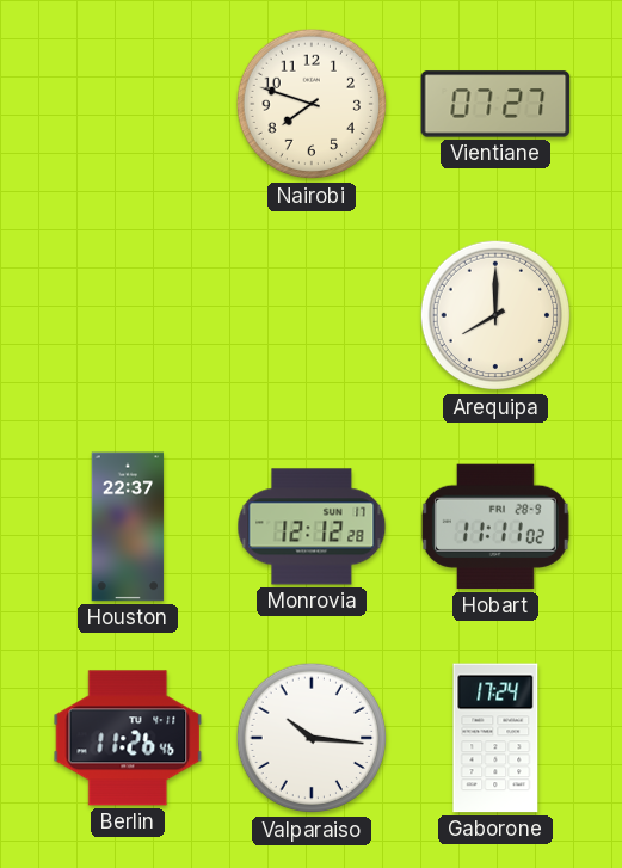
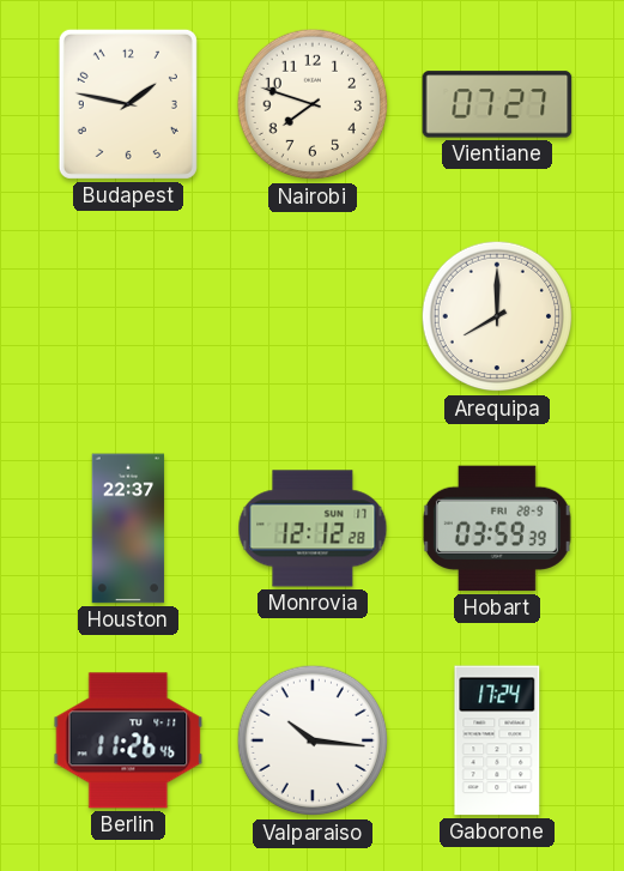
Budapest: none -> 1:47 (128, 104)
Hobart: 11:11 -> 03:59 (497, 528)
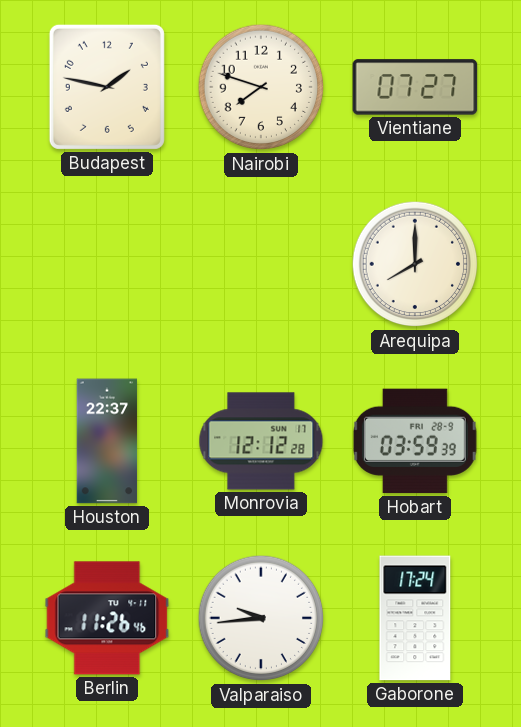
Valparaiso: 10:16 -> 9:44 (261, 618)
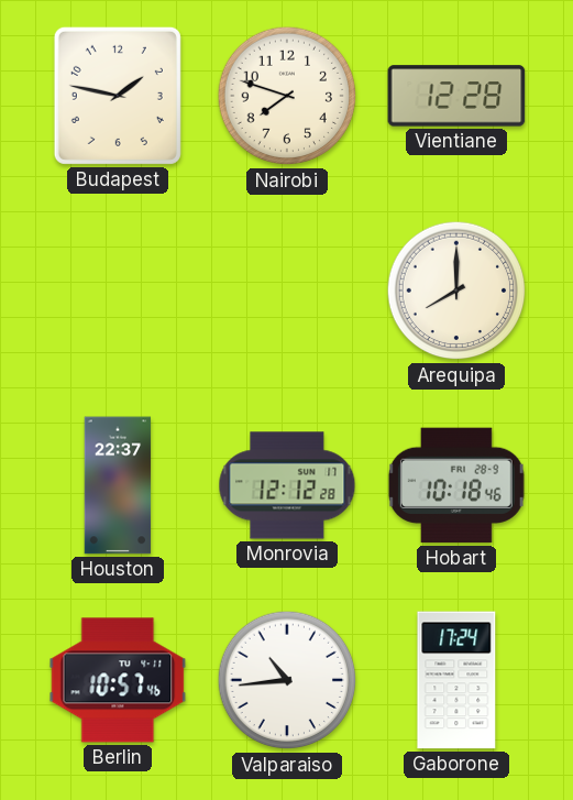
Vientiane: 07:27 -> 12:28 (456, 96)
Hobart: 03:59 -> 10:18 (456, 485)
Berlin: 11:26 -> 10:57 (118, 680)
Valparaiso: 9:44 -> 10:44 (287, 680)
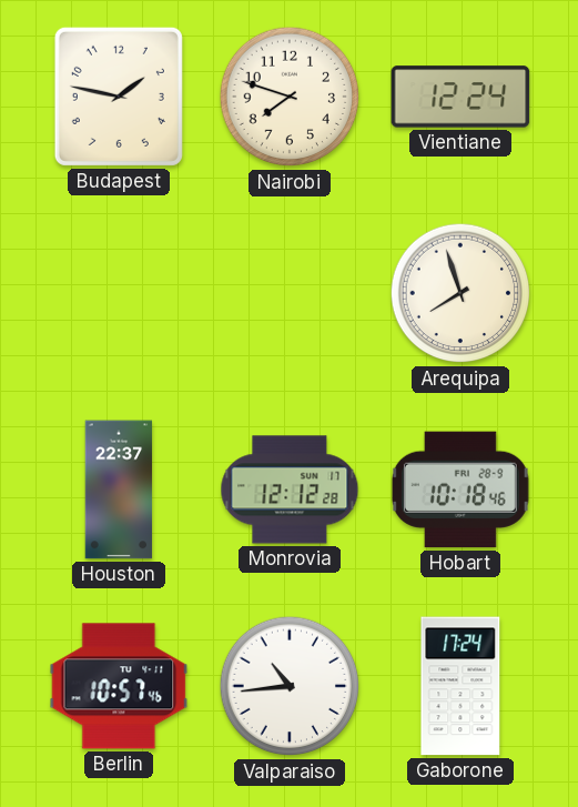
Vientiane: 12:28 -> 12:24 (460, 97)
Arequipa: 8:00 -> 7:57 (460, 293)
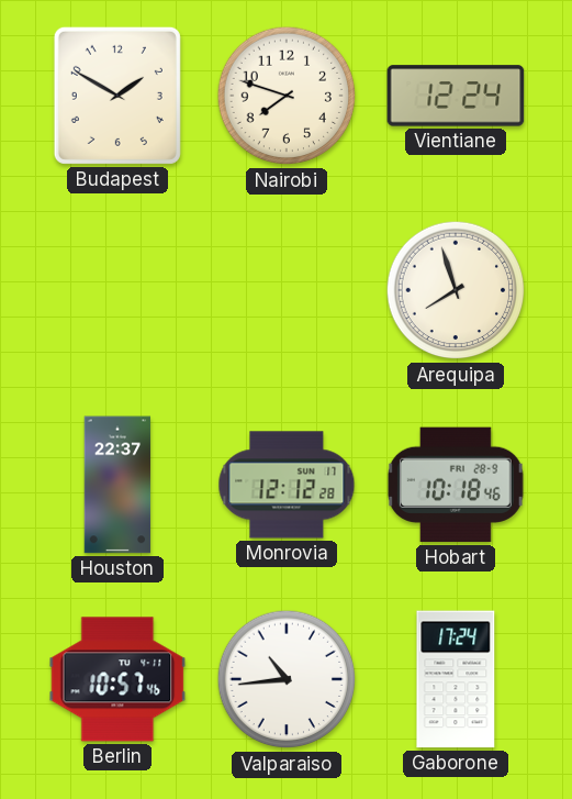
Budapest: 1:47 -> 1:50 (117, 96)
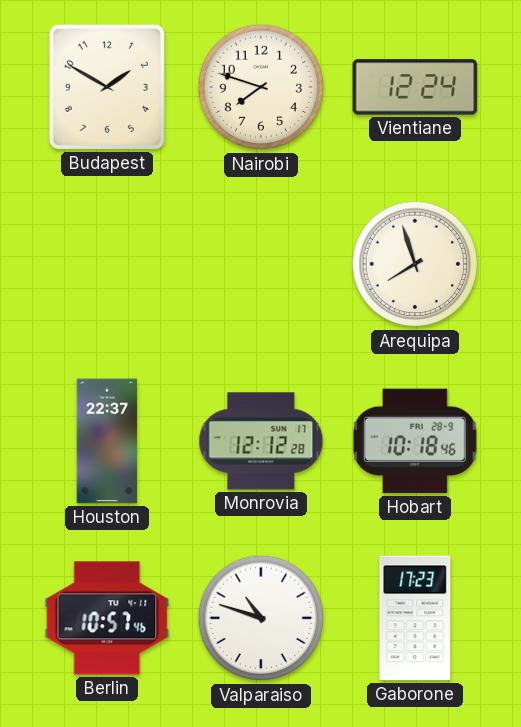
Valparaiso: 10:44 -> 10:48 (261, 618)
Gaborone: 17:24 -> 17:23 (415, 618)
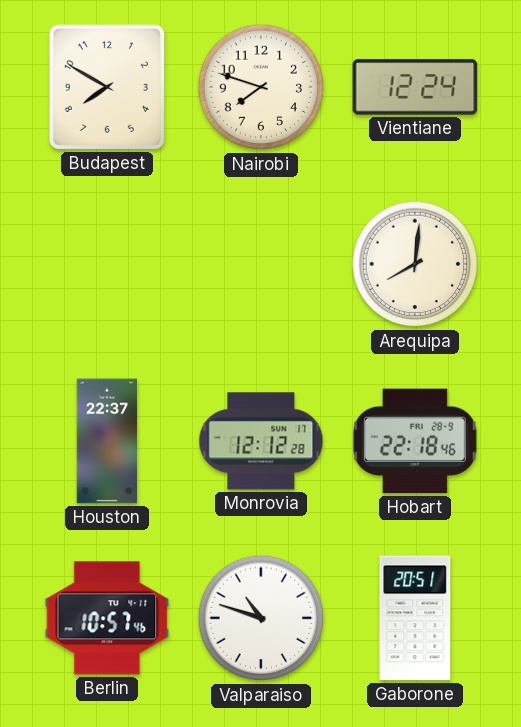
Budapest: 1:50 -> 7:50 (107, 87)
Arequipa: 7:57 -> 8:01 (415, 264)
Hobart: 10:18 -> 22:18 (415, 441)
Gaborone: 17:23 -> 20:51 (415, 618)
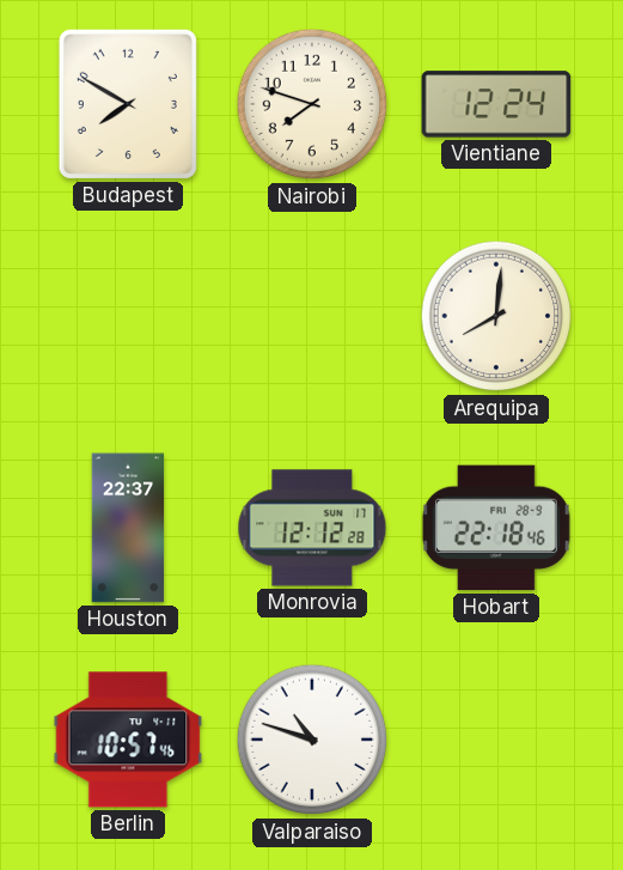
Gaborone: 20:51 -> none (415, 618)
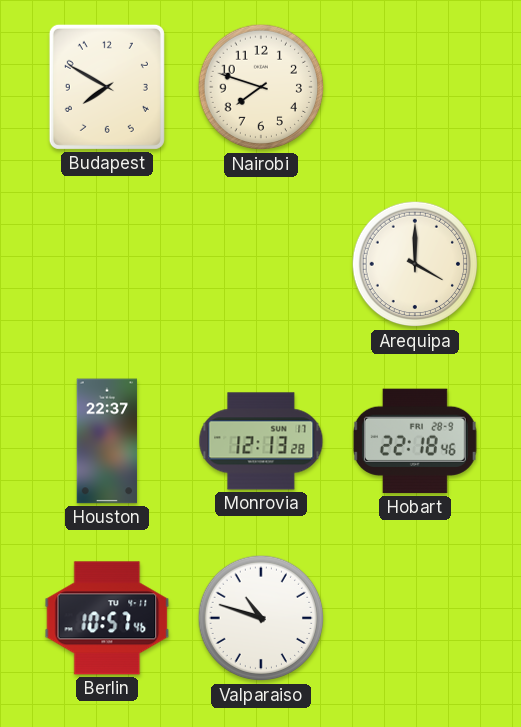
Vientiane: 12:24 -> none (496, 104)
Arequipa: 8:01 -> 4:00 (415, 264)
Monrovia: 12:12 -> 12:13 (261, 441)
